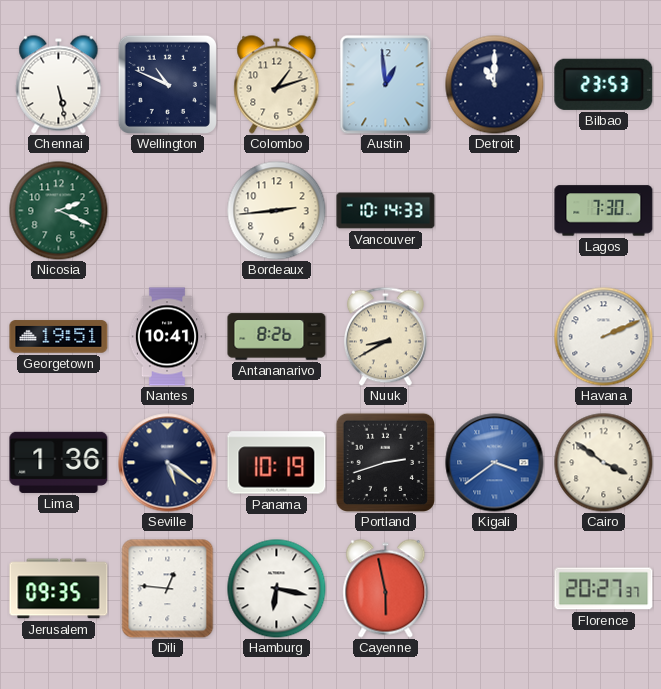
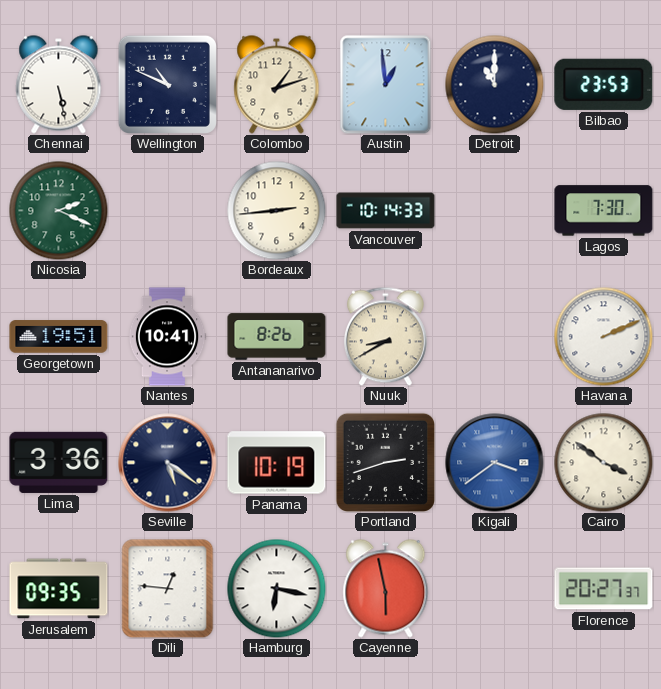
Lima: 1:36 -> 3:36 (59, 462)
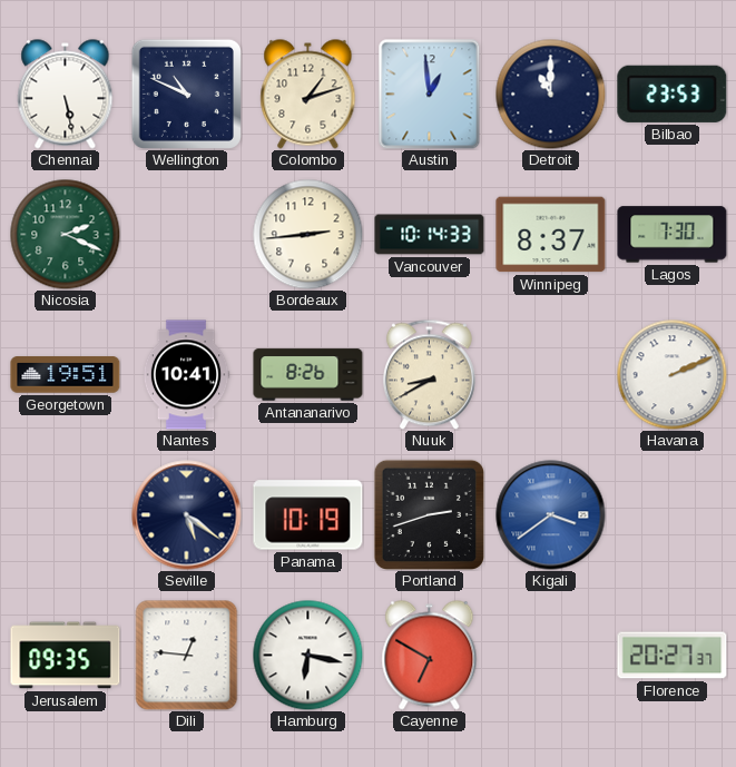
Winnipeg: none -> 8:37 (551, 235)
Lima: 3:36 -> none (59, 462)
Cairo: 3:51 -> none (604, 463)
Cayenne: 5:58 -> 6:50 (430, 656)
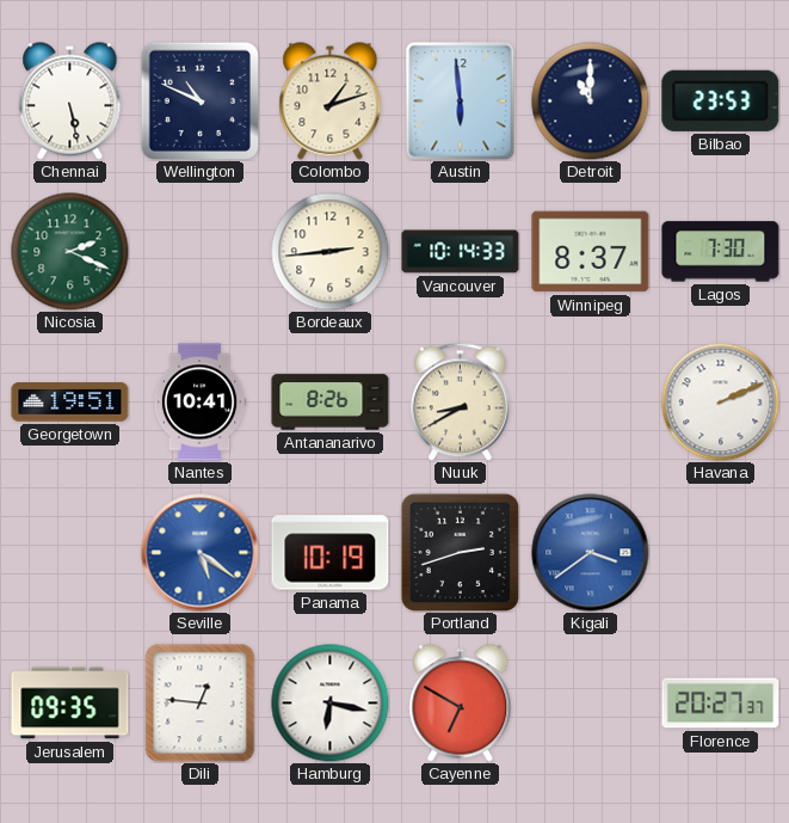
Austin: 12:59 -> 5:59 (461, 102)
Seville dial: navy -> blue (201, 553)
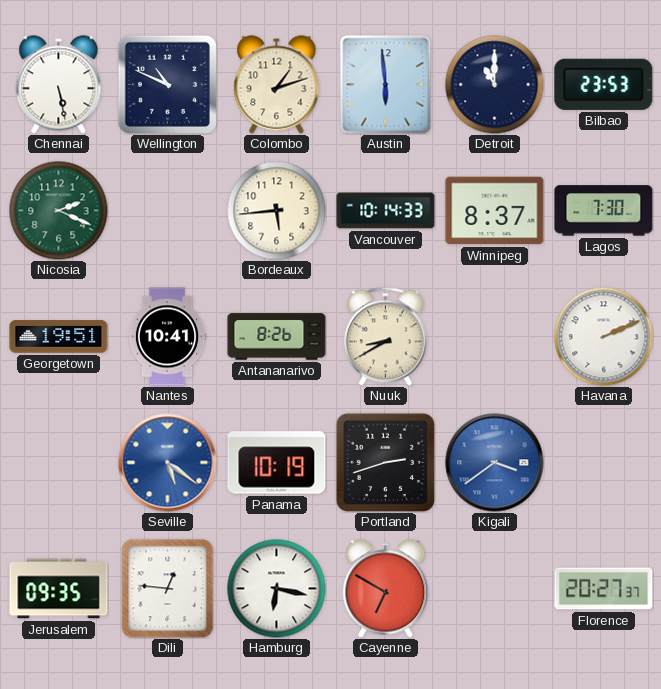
Bordeaux: 2:44 -> 5:44 (277, 211)
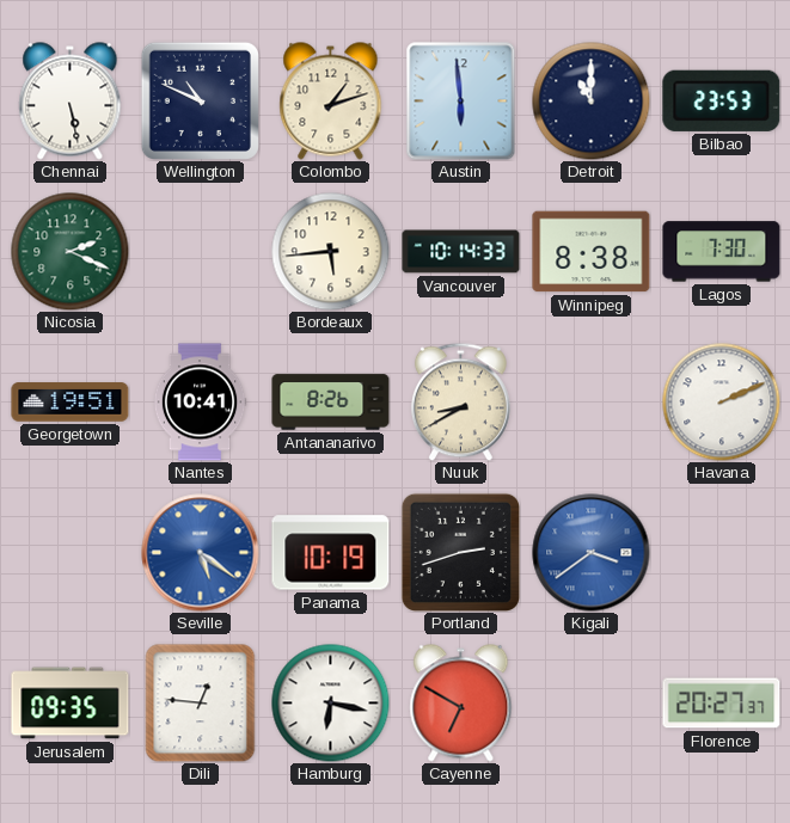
Winnipeg: 8:37 -> 8:38 (592, 252)
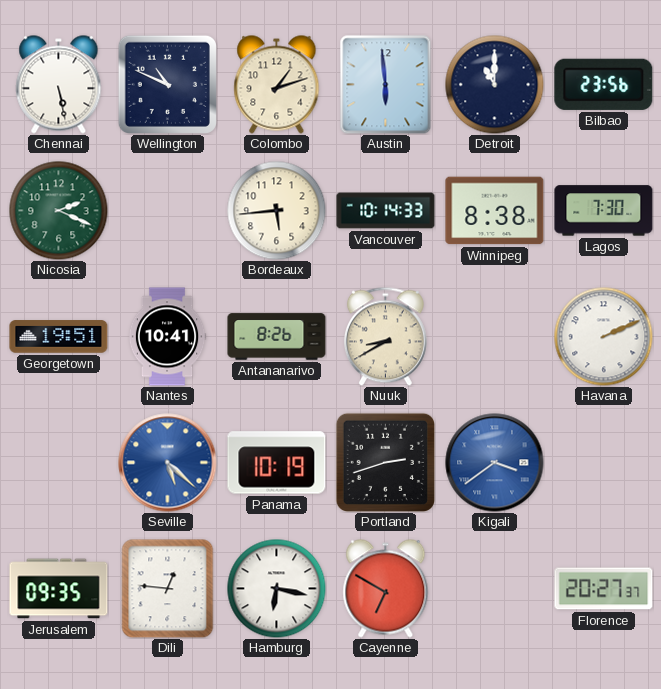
Bilbao: 23:53 -> 23:56 (604, 84)
Seville: 5:21 -> 5:22 (168, 463)
